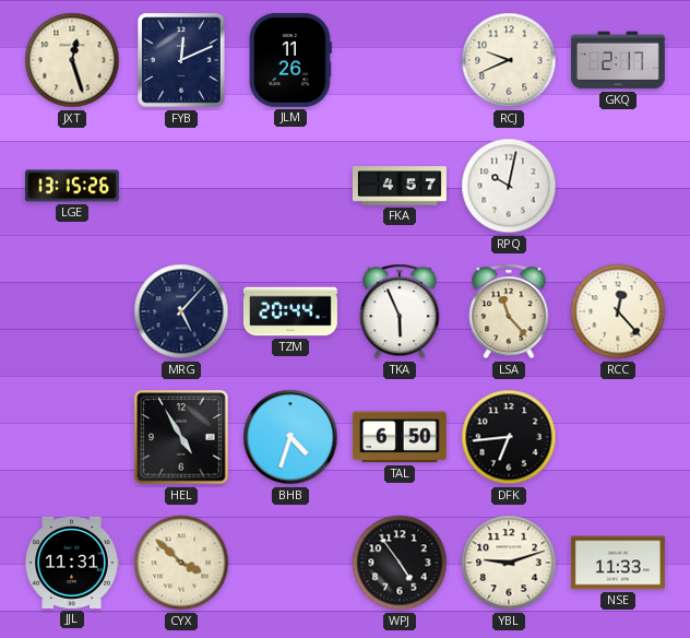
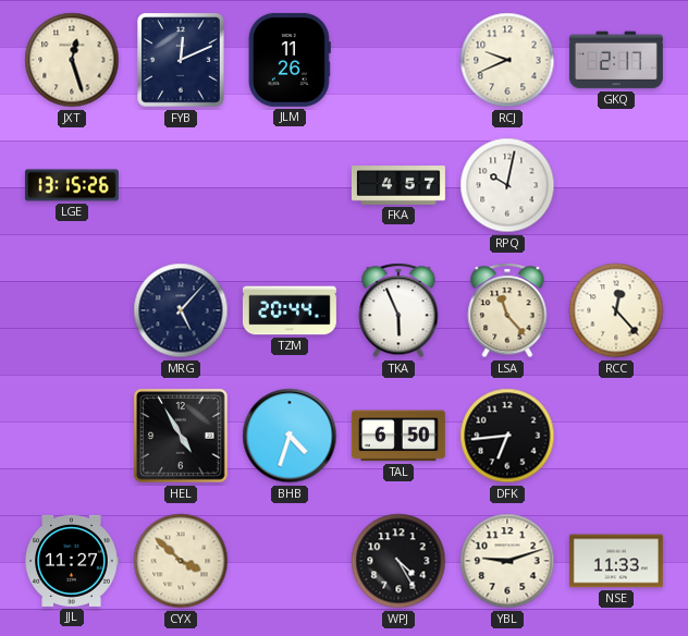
JJL: 11:31 -> 11:27 (72, 561)
WPJ: 4:54 -> 4:25 (398, 561)
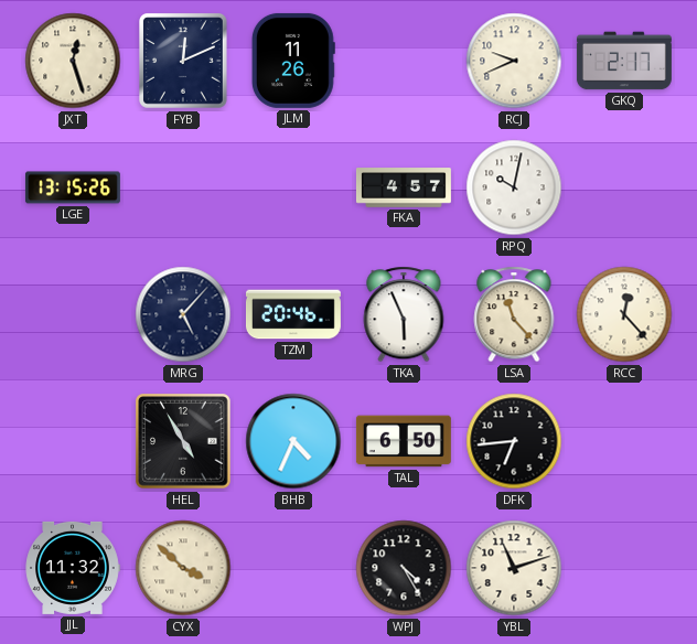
TZM: 20:44 -> 20:46 (293, 314)
BHB: 4:33 -> 4:34 (293, 441)
JJL: 11:27 -> 11:32 (73, 568)
YBL: 9:12 -> 11:12 (514, 568)
NSE: 11:33 -> none (616, 561)
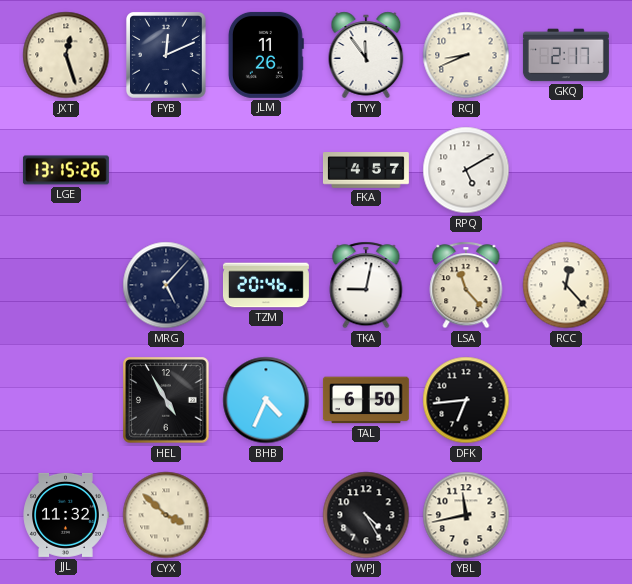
TYY: none -> 11:54 (366, 55)
RCJ: 9:41 -> 8:41 (466, 55)
RPQ: 10:02 -> 5:10 (466, 170)
TKA: 5:56 -> 9:02 (366, 285)
YBL: 11:12 -> 11:43 (466, 515)
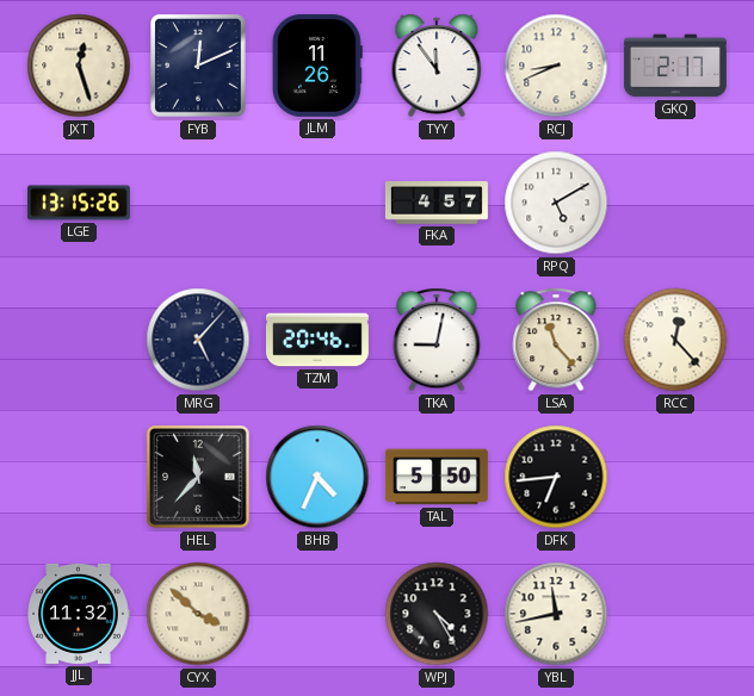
HEL: 4:55 -> 11:37 (198, 477)
TAL: 6:50 -> 5:50 (437, 477)
